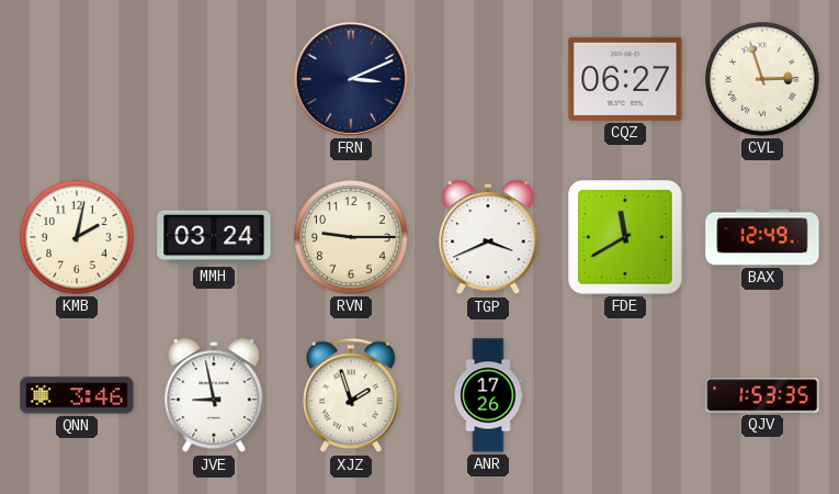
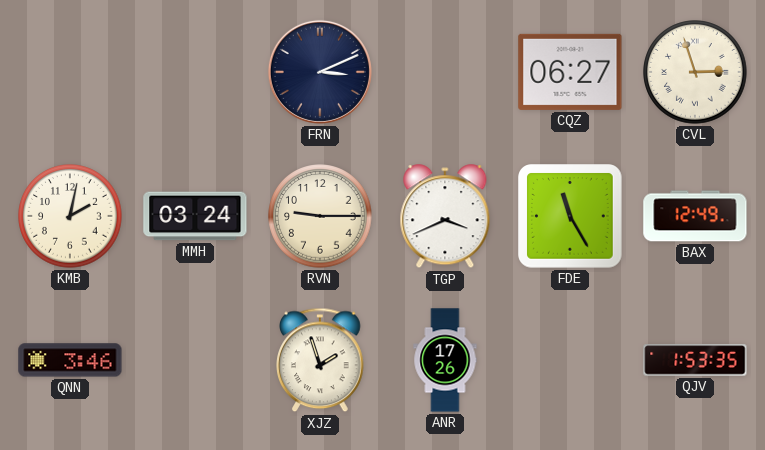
FDE: 11:40 -> 11:25 (570, 216)
JVE: 8:58 -> none (214, 396)
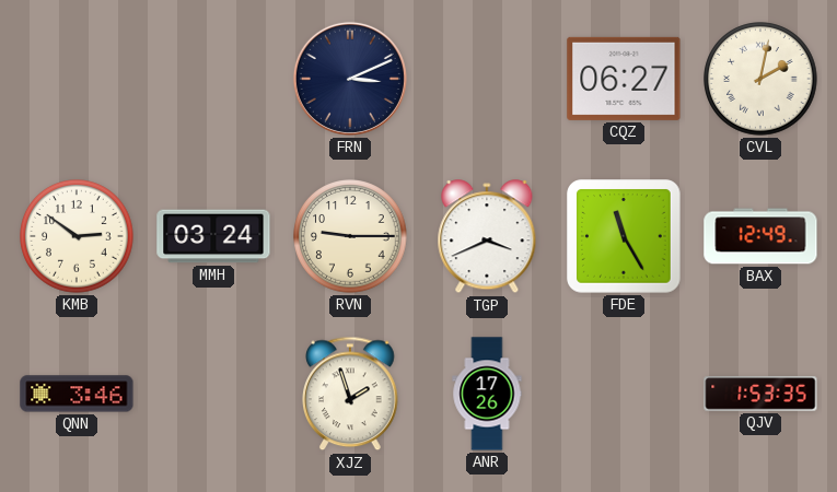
CVL: 2:57 -> 2:02 (760, 79)
KMB: 2:02 -> 2:51 (77, 236)
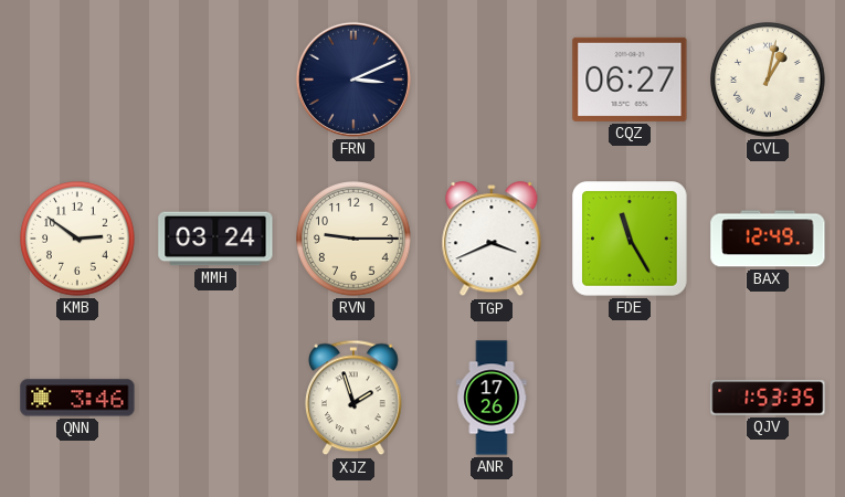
CVL: 2:02 -> 1:02 (768, 80)
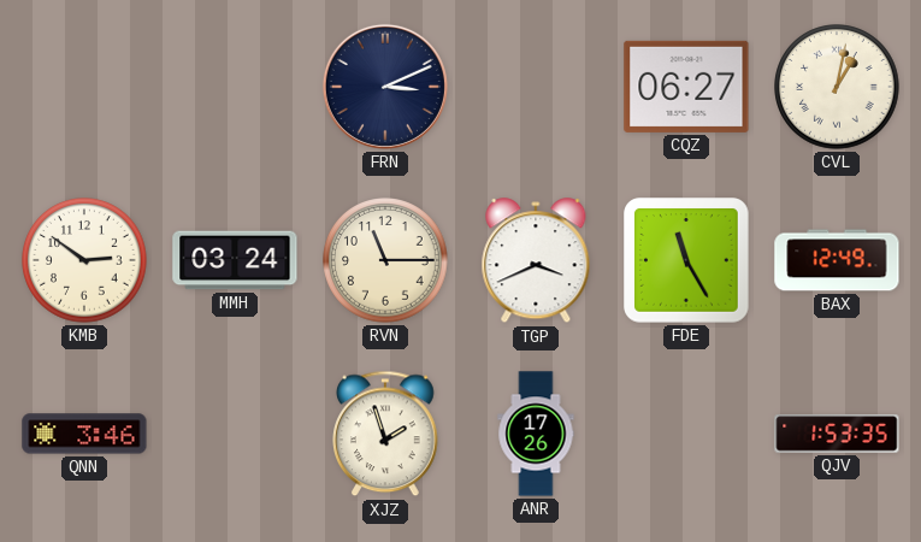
RVN: 9:15 -> 11:15 (385, 260)
